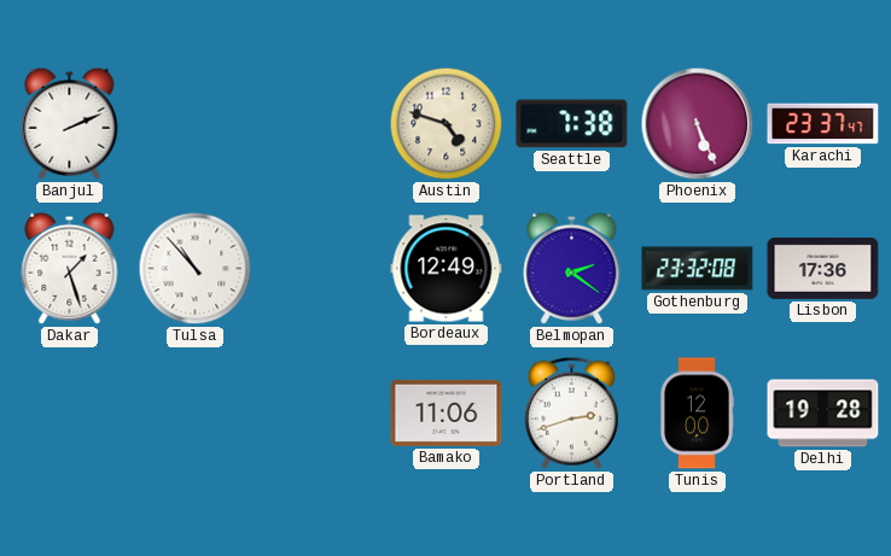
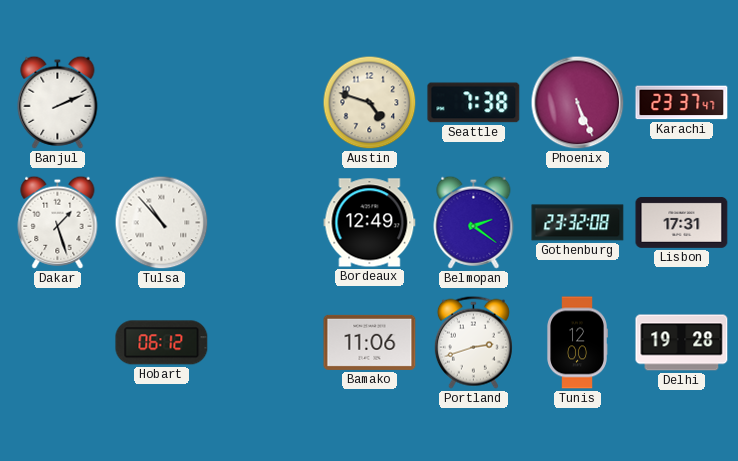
Lisbon: 17:36 -> 17:31 (682, 222)
Hobart: none -> 06:12 (162, 343)
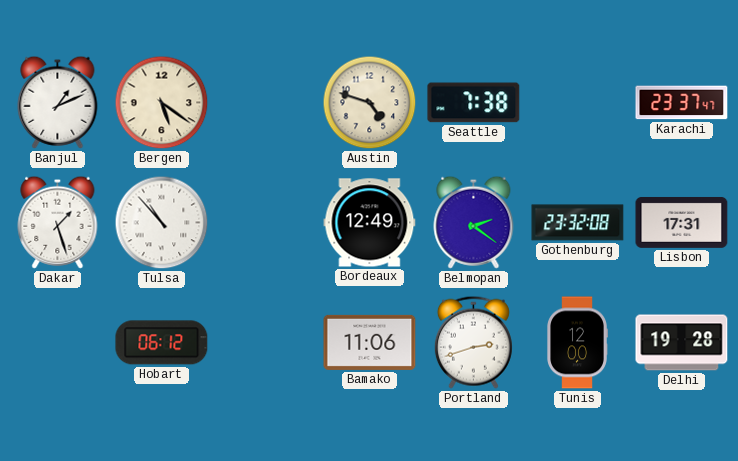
Banjul: 2:11 -> 1:11 (58, 102)
Bergen: none -> 5:21 (162, 103)
Phoenix: 5:26 -> none (578, 103)
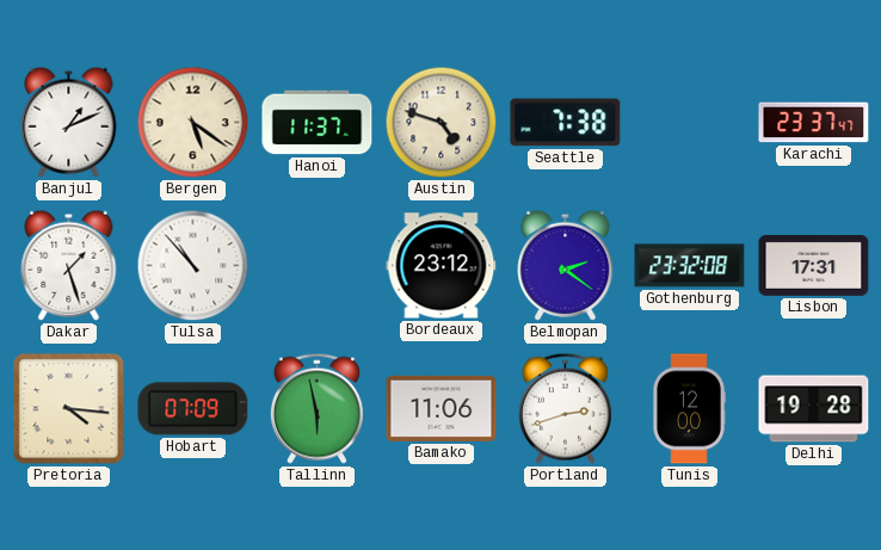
Hanoi: none -> 11:37 (318, 123)
Bordeaux: 12:49 -> 23:12 (442, 266)
Pretoria: none -> 4:16 (69, 409)
Hobart: 06:12 -> 07:09 (193, 409)
Tallinn: none -> 5:58 (316, 408)
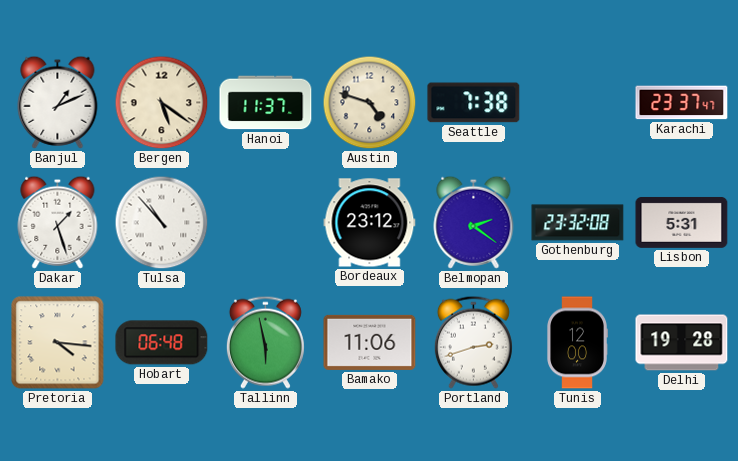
Lisbon: 17:31 -> 5:31 (682, 222)
Hobart: 07:09 -> 06:48 (162, 343)
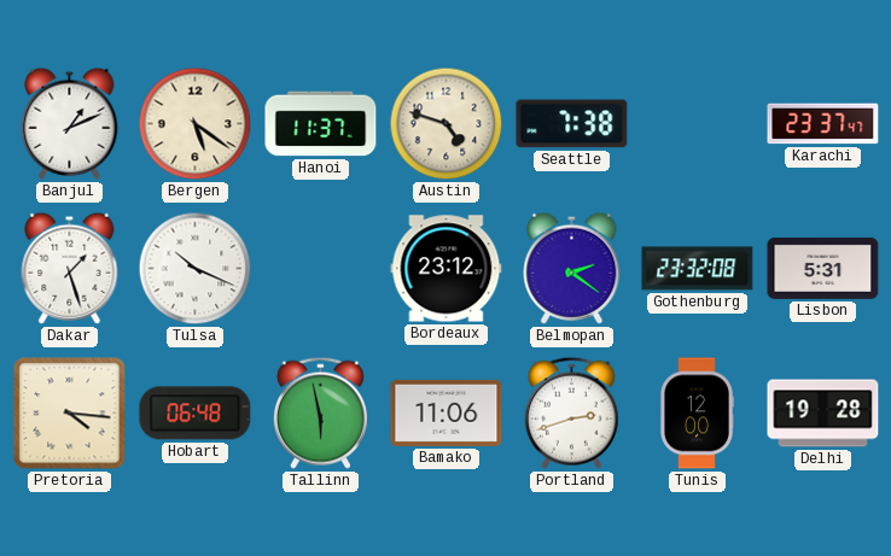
Tulsa: 10:53 -> 10:19 (196, 269)
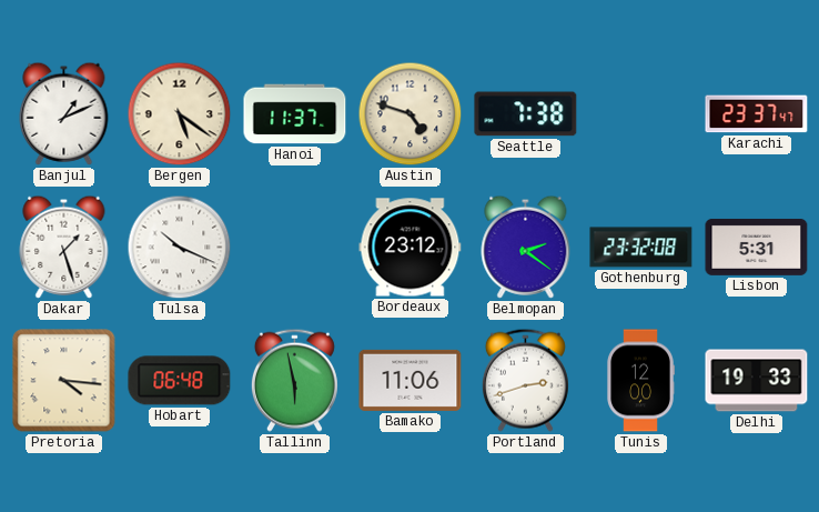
Delhi: 19:28 -> 19:33 (757, 381)
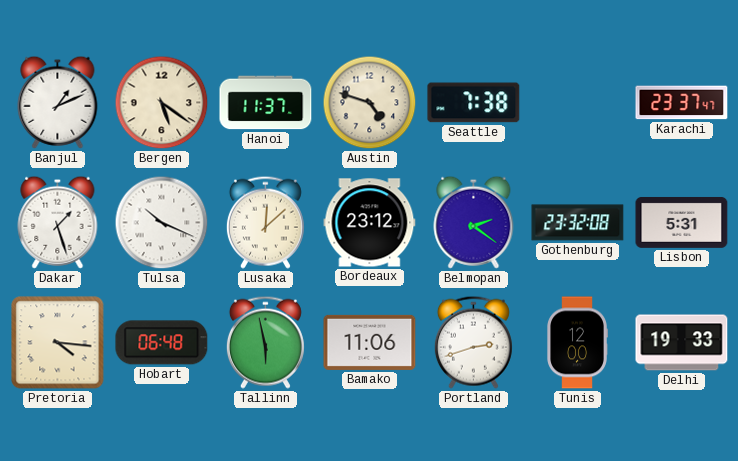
Lusaka: none -> 12:08 (265, 222)
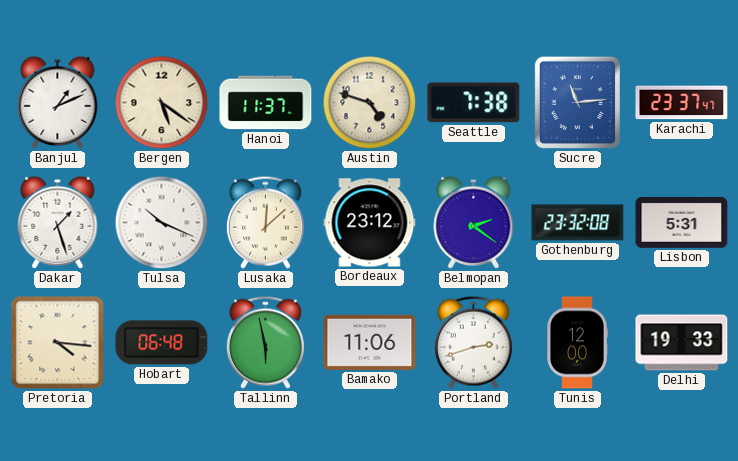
Sucre: none -> 11:14 (577, 102)
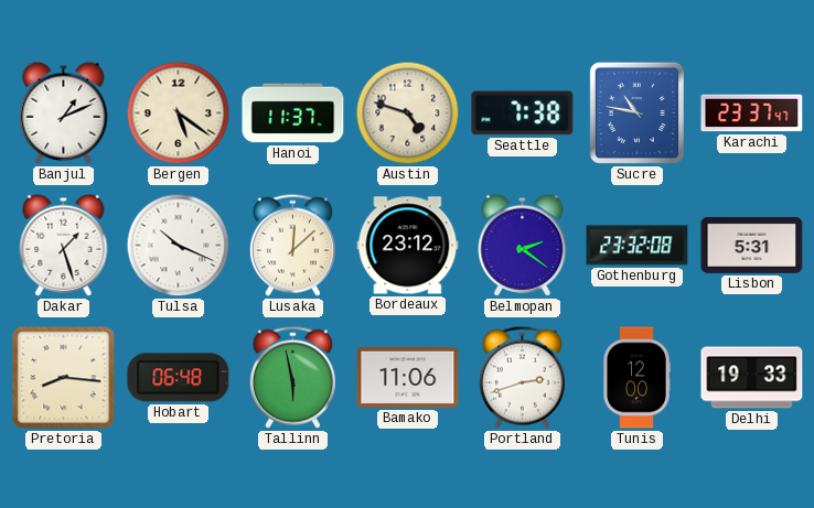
Sucre: 11:14 -> 10:47 (636, 112)
Pretoria: 4:16 -> 8:16 (64, 378)
